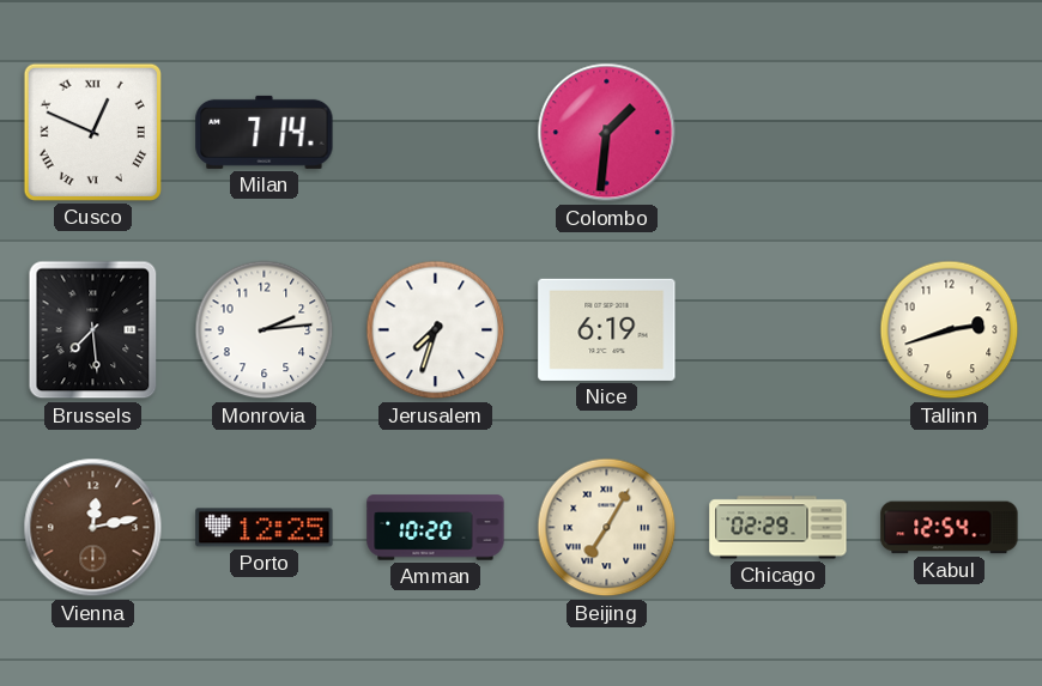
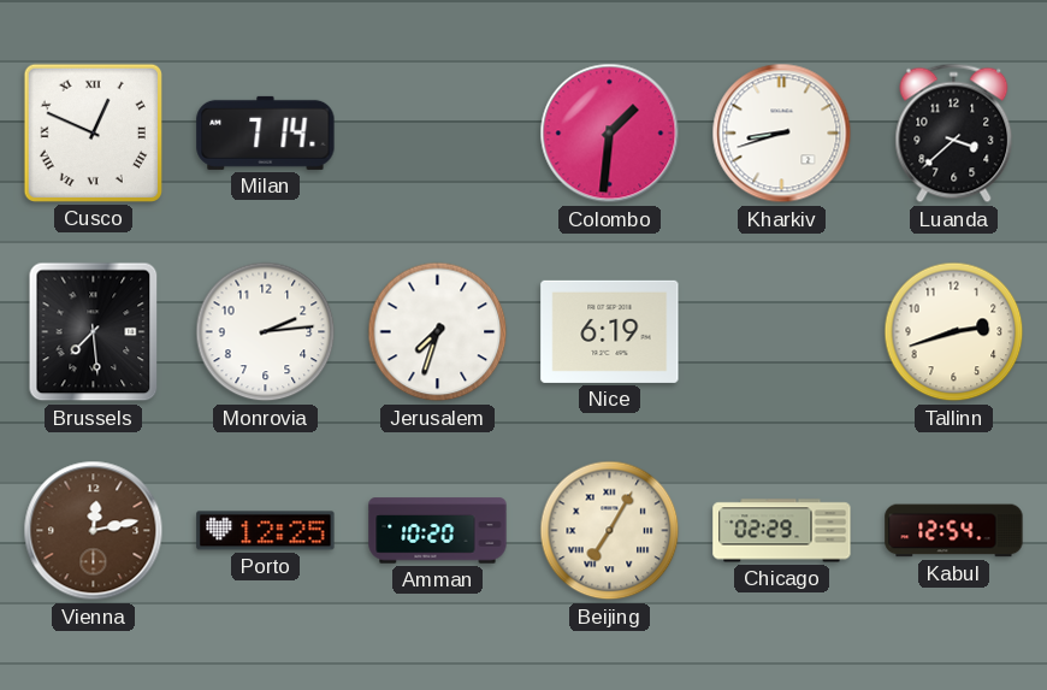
Kharkiv: none -> 8:42 (782, 134)
Luanda: none -> 3:38 (954, 134)
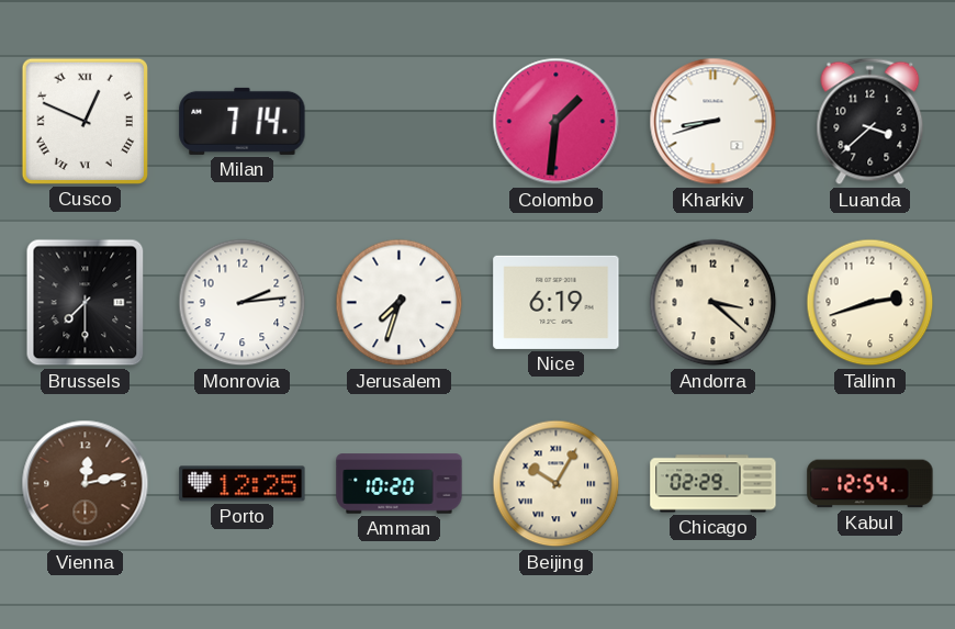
Brussels: 7:29 -> 7:30 (86, 303)
Andorra: none -> 3:22 (714, 303)
Beijing: 7:05 -> 10:05 (557, 484)
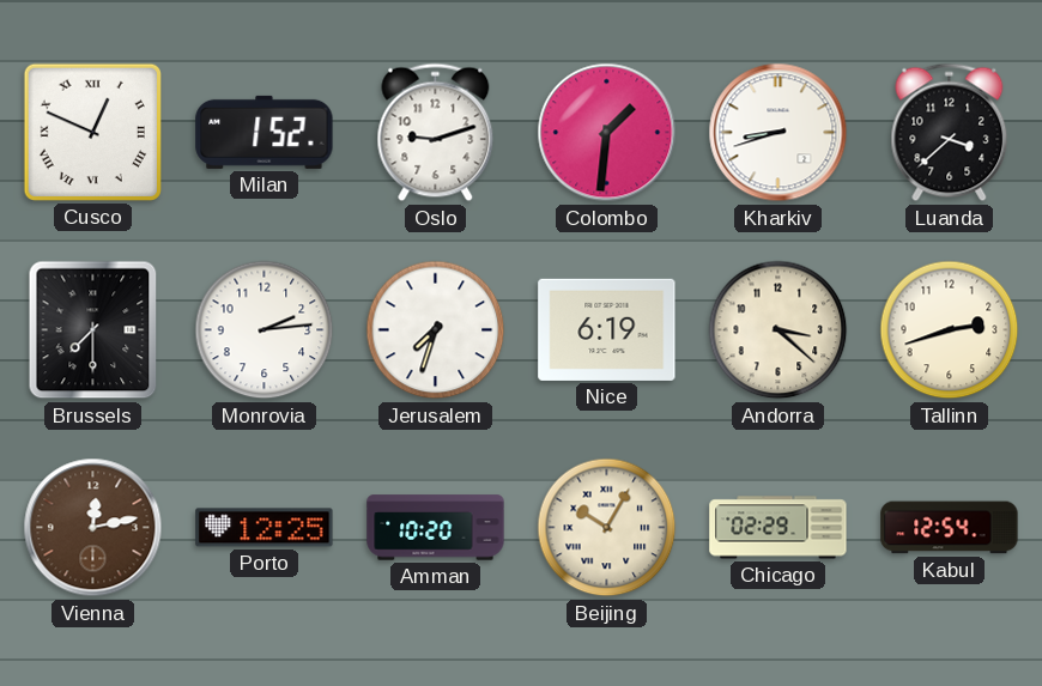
Milan: 7:14 -> 1:52 (265, 132)
Oslo: none -> 9:12 (436, 133)
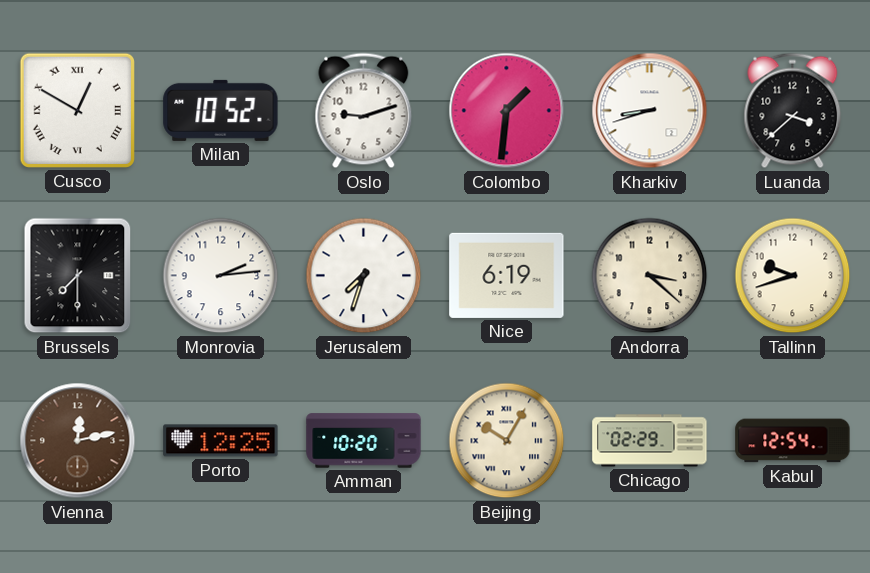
Cusco: 12:49 -> 12:50 (77, 110)
Milan: 1:52 -> 10:52 (221, 110)
Tallinn: 2:42 -> 9:42 (793, 276)
